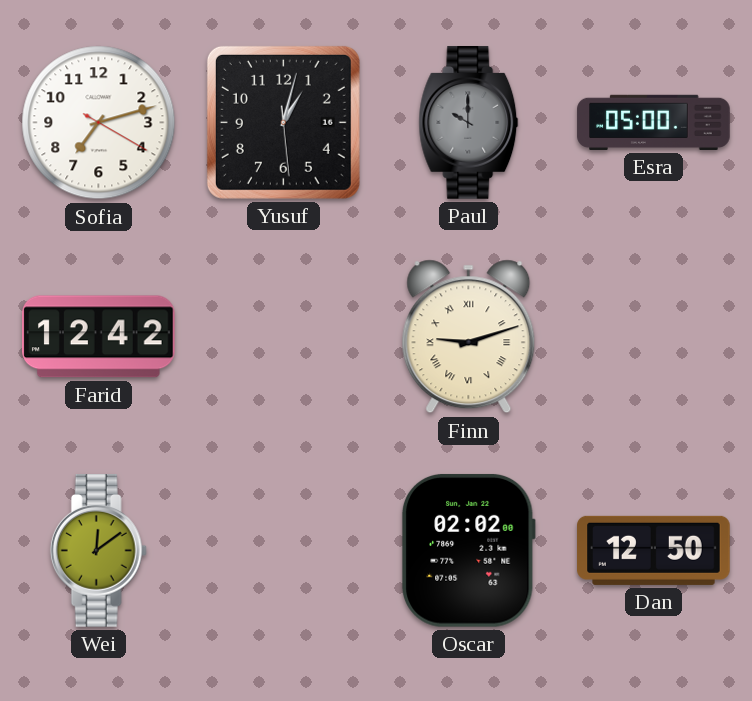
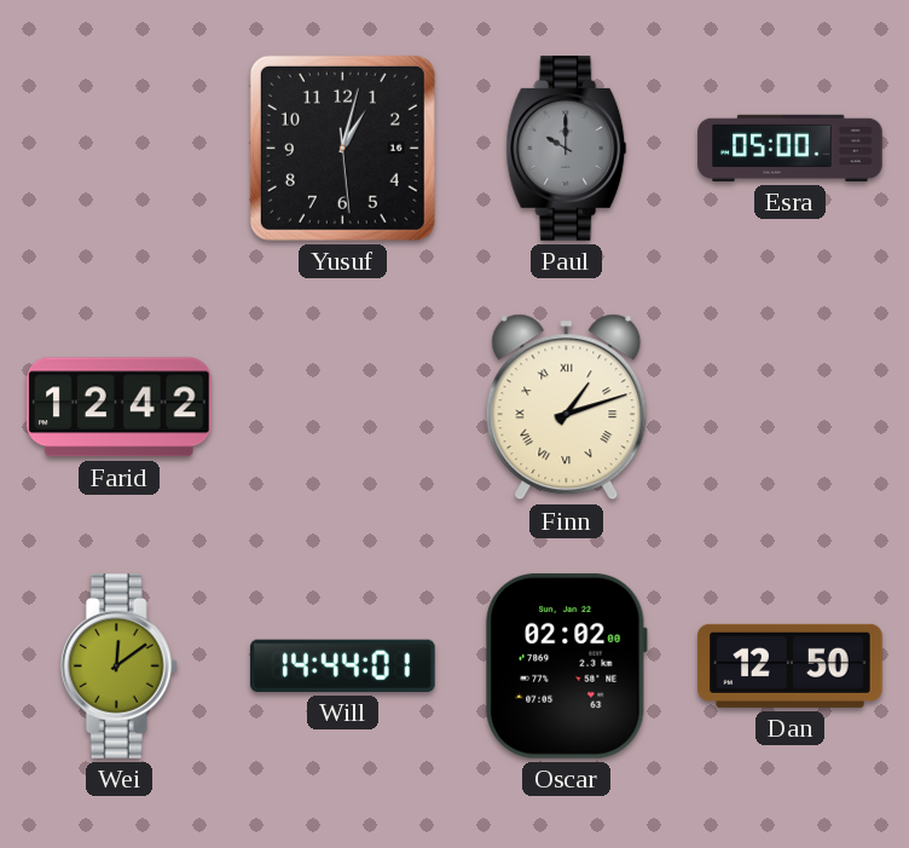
Sofia: 7:12 -> none (99, 123)
Finn: 9:12 -> 1:12 (567, 408)
Will: none -> 14:44 (343, 665)
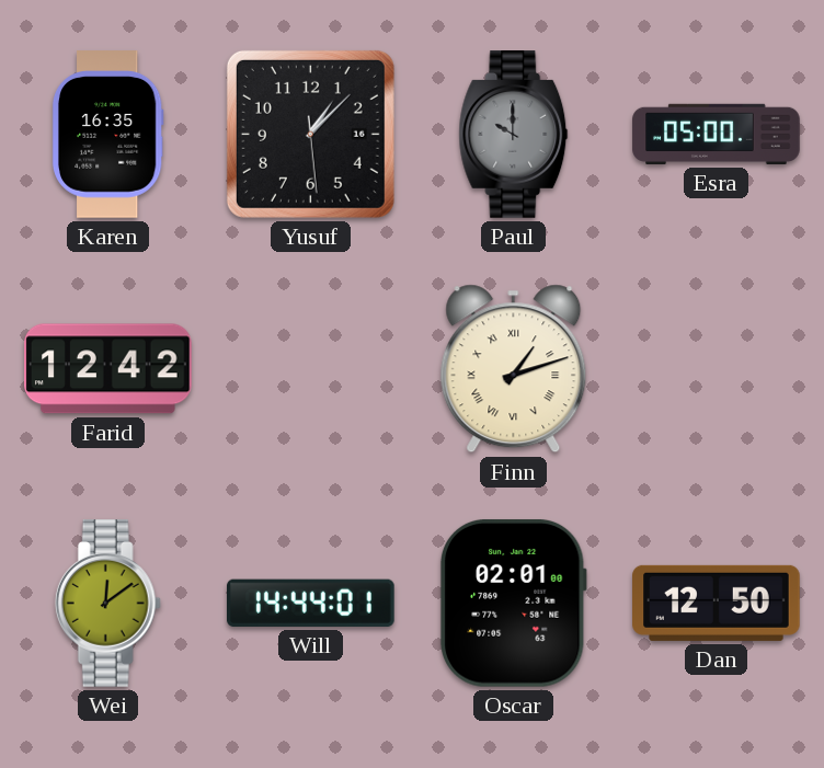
Karen: none -> 16:35 (107, 135)
Yusuf: 1:02 -> 1:07 (310, 134)
Oscar: 02:02 -> 02:01 (513, 603)
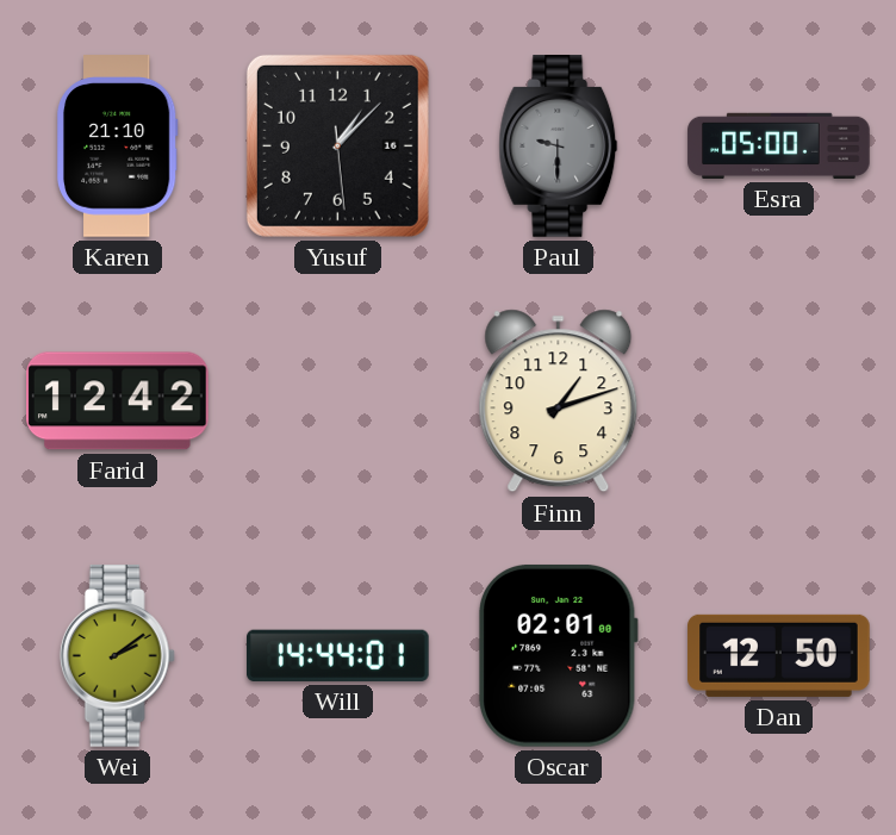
Karen: 16:35 -> 21:10 (117, 147)
Paul: 10:00 -> 9:30 (559, 147)
Finn numerals: Roman -> Arabic (559, 401)
Wei: 12:09 -> 2:09 (117, 656)
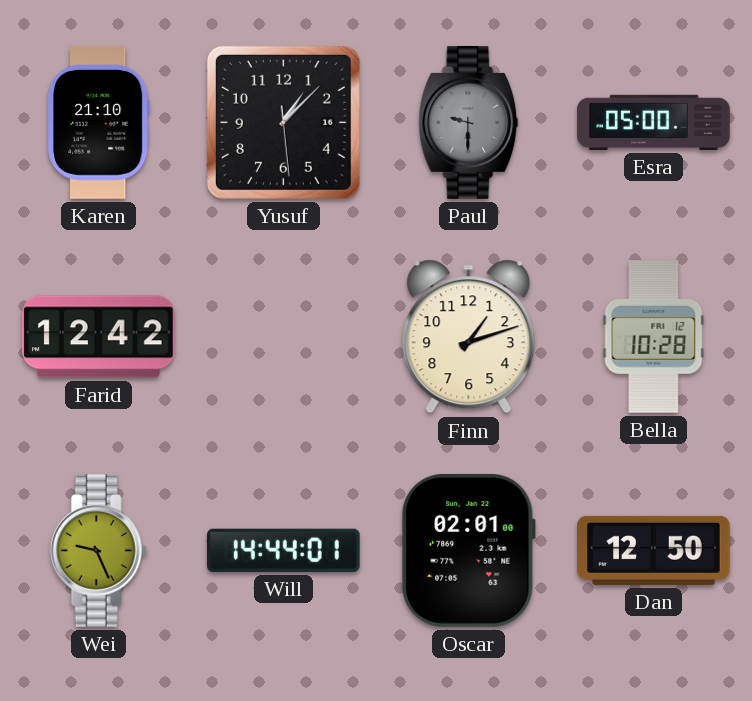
Bella: none -> 10:28 (654, 337)
Wei: 2:09 -> 9:26 (98, 551)
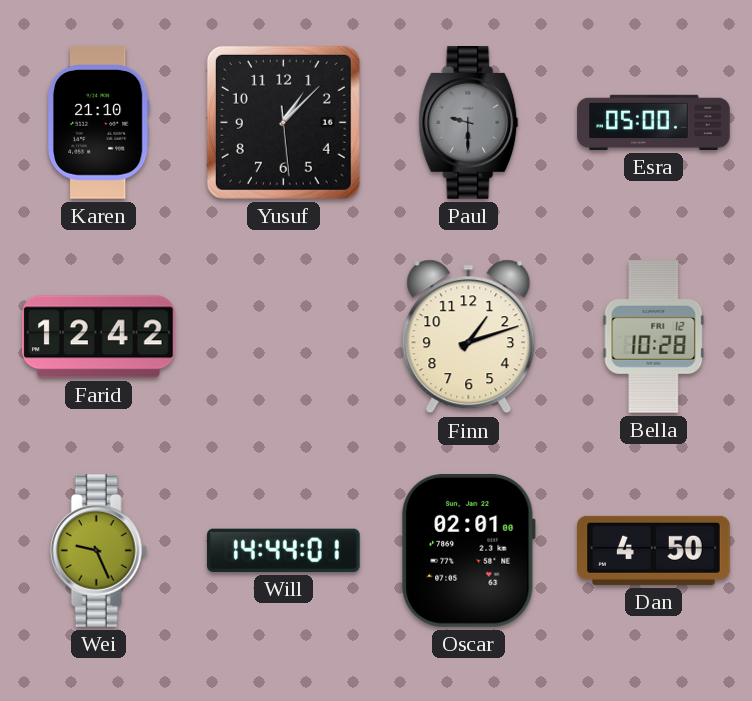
Dan: 12:50 -> 4:50 (654, 550)
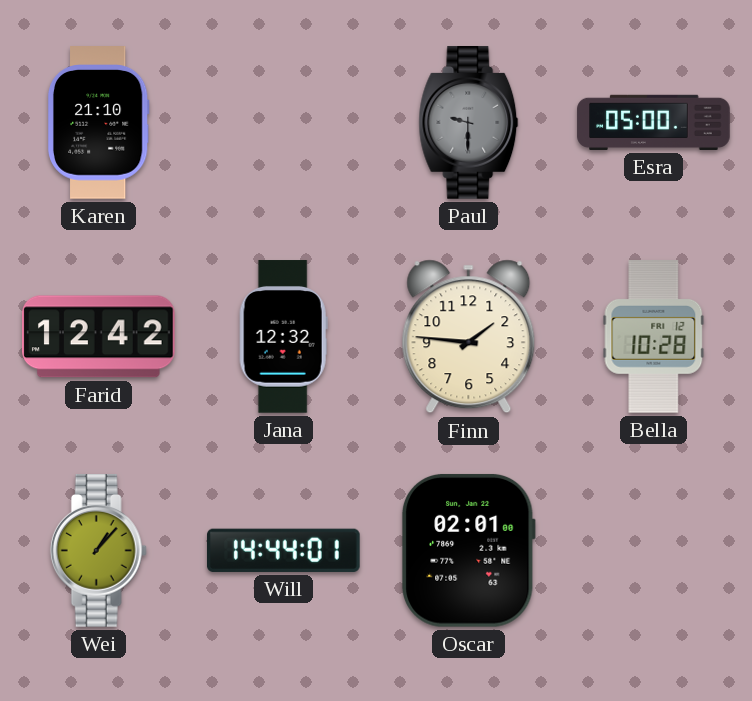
Yusuf: 1:07 -> none (283, 122)
Jana: none -> 12:32 (283, 337)
Finn: 1:12 -> 1:46 (469, 337)
Wei: 9:26 -> 1:07 (98, 551)
Dan: 4:50 -> none (654, 550)
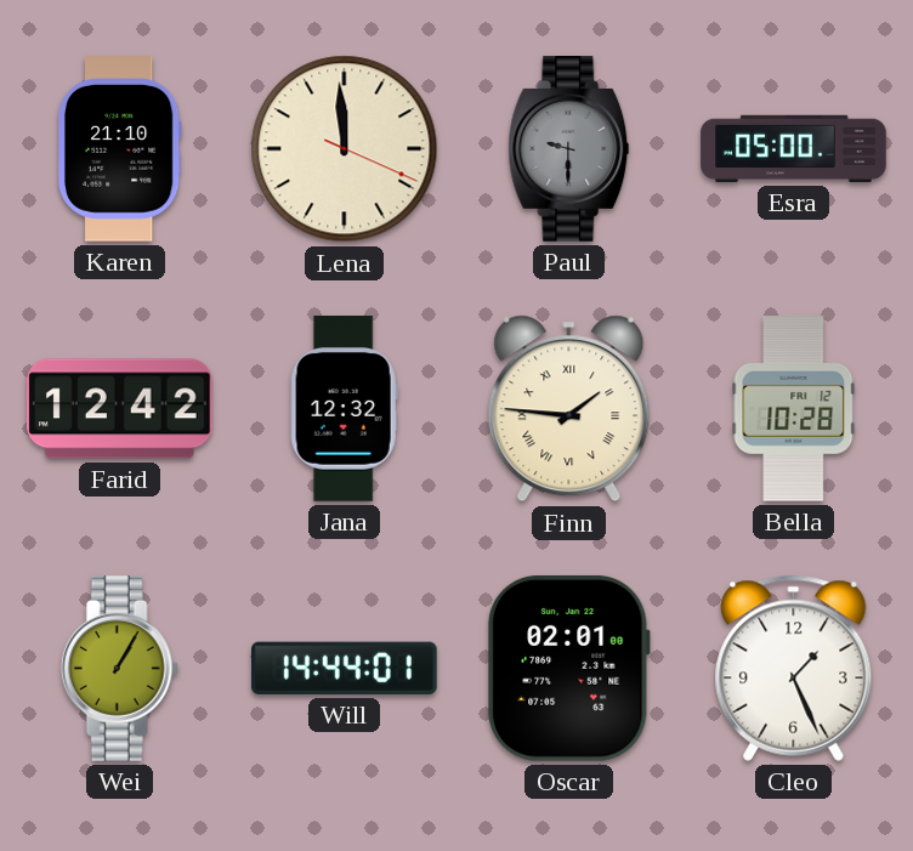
Lena: none -> 11:59 (345, 149)
Finn numerals: Arabic -> Roman (569, 409)
Wei: 1:07 -> 1:05 (119, 669)
Cleo: none -> 1:26 (794, 668)
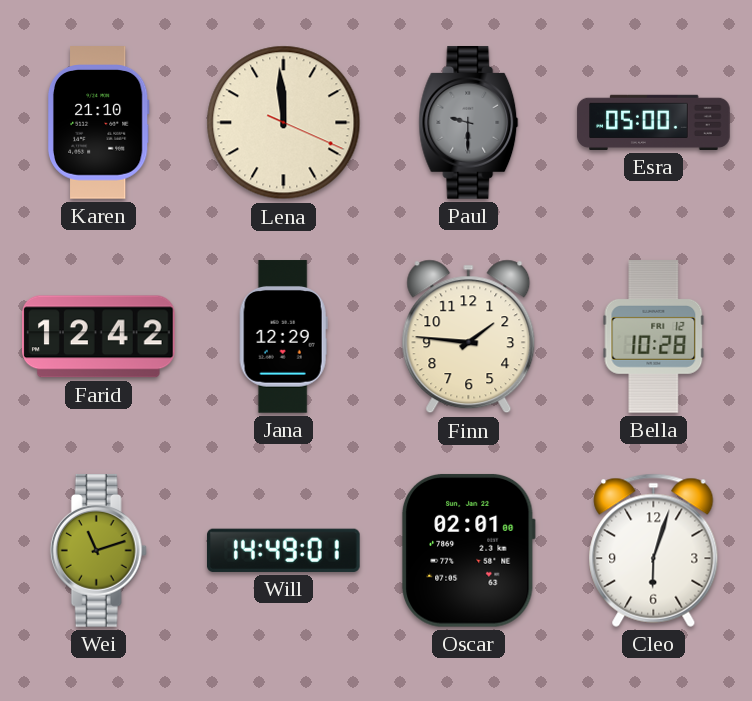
Jana: 12:32 -> 12:29 (283, 337)
Finn numerals: Roman -> Arabic (469, 337)
Wei: 1:05 -> 11:12 (98, 551)
Will: 14:44 -> 14:49 (284, 550)
Cleo: 1:26 -> 6:03 (654, 550)
